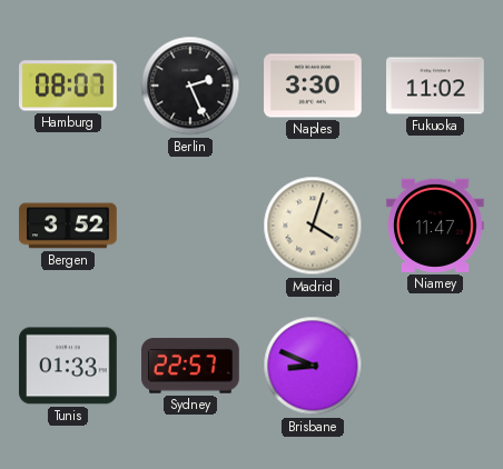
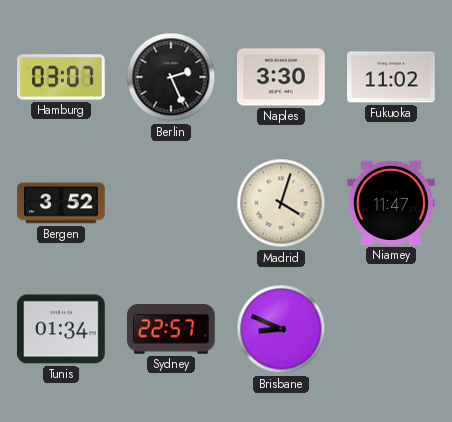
Hamburg: 08:07 -> 03:07 (62, 77)
Tunis: 01:33 -> 01:34 (61, 329)
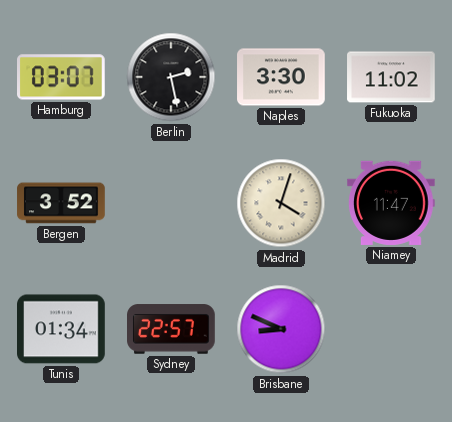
Berlin: 2:26 -> 2:28 (171, 77)
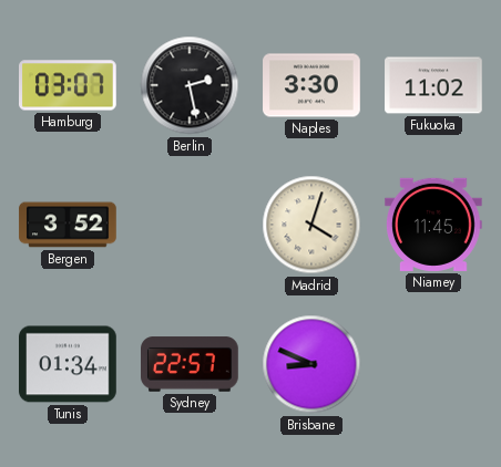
Niamey: 11:47 -> 11:45 (434, 225)
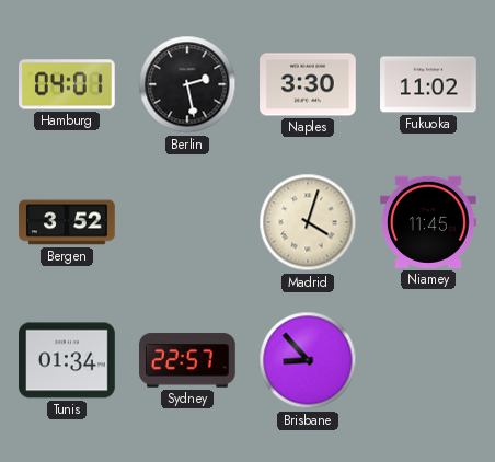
Hamburg: 03:07 -> 04:01 (68, 84)
Brisbane: 8:49 -> 8:53 (308, 360)
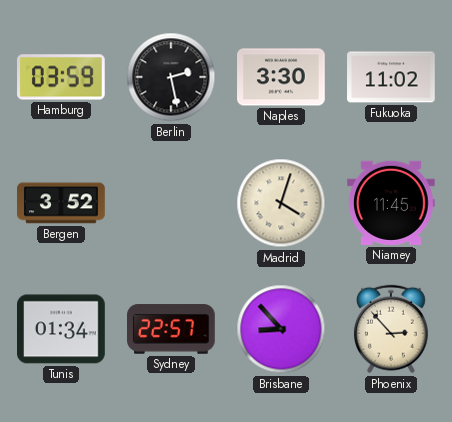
Hamburg: 04:01 -> 03:59 (62, 77)
Phoenix: none -> 2:53 (391, 329)
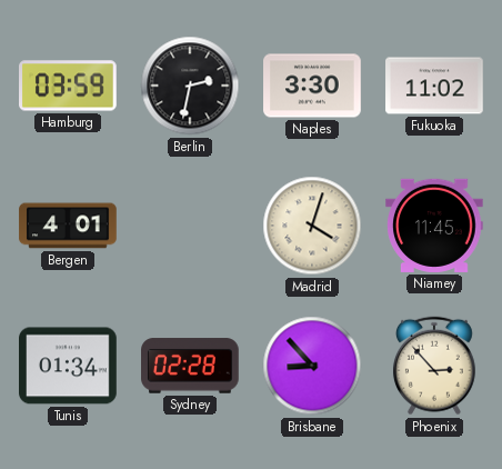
Berlin: 2:28 -> 2:32 (190, 86)
Bergen: 3:52 -> 4:01 (68, 226)
Sydney: 22:57 -> 02:28 (191, 366)
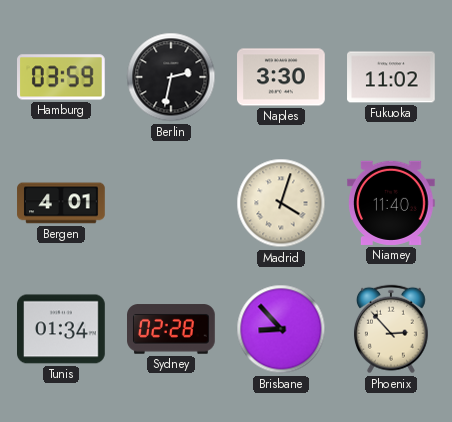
Niamey: 11:45 -> 11:40 (392, 203)
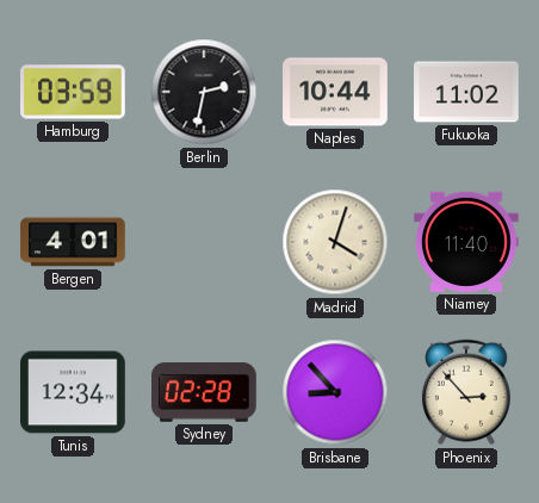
Naples: 3:30 -> 10:44 (335, 92)
Tunis: 01:34 -> 12:34 (73, 392)
